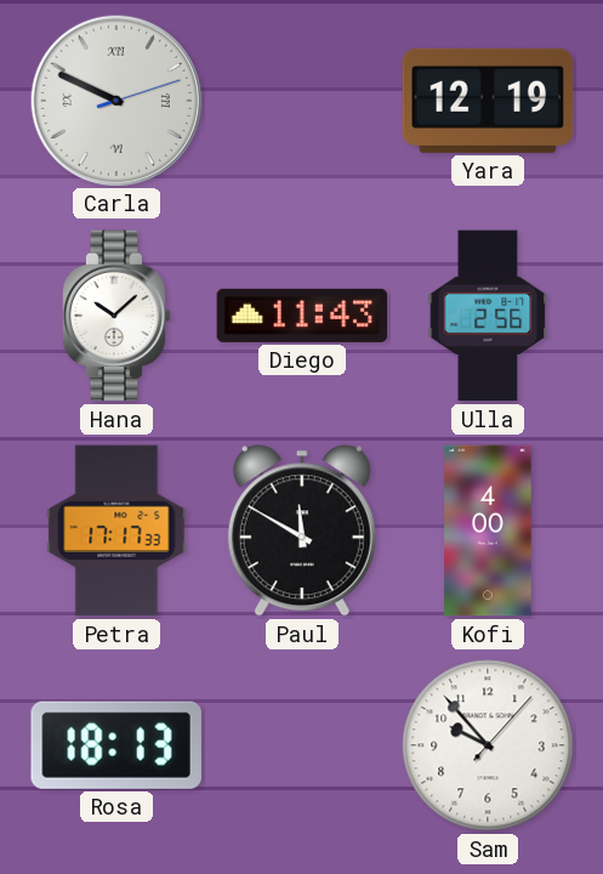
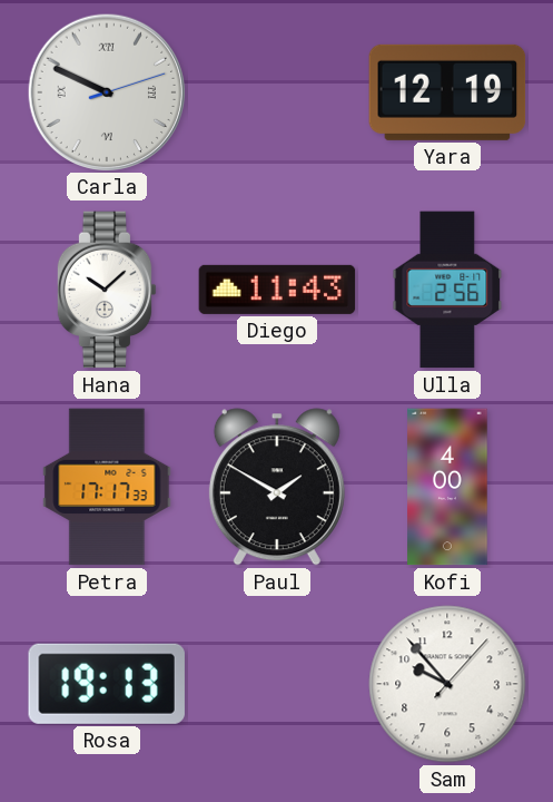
Paul: 11:50 -> 1:50 (277, 487)
Rosa: 18:13 -> 19:13 (107, 684)
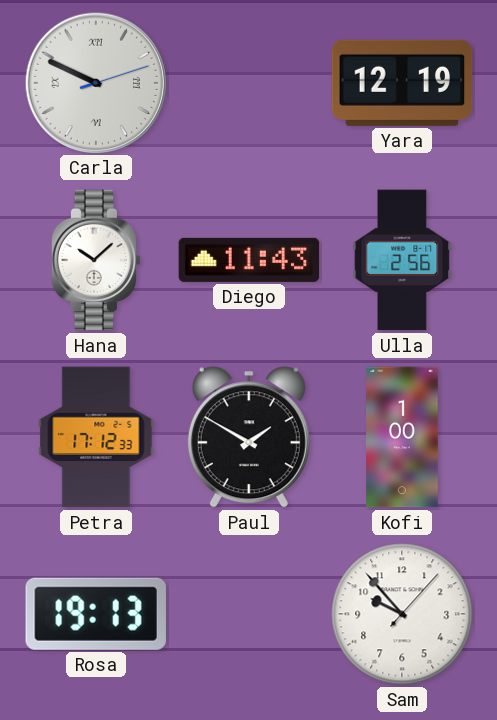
Petra: 17:17 -> 17:12 (96, 437)
Kofi: 4:00 -> 1:00 (402, 437)
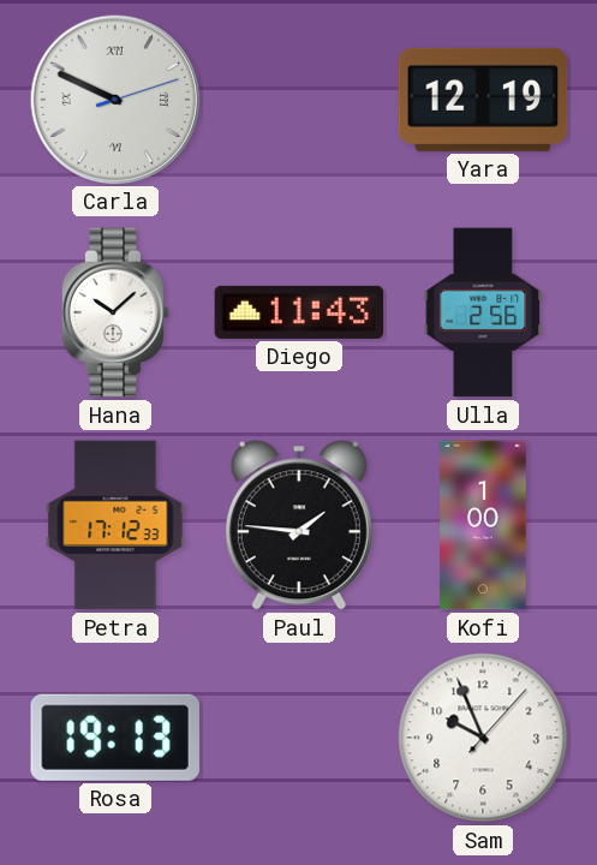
Paul: 1:50 -> 1:46 (299, 525)
Sam: 9:53 -> 9:56 (483, 738)
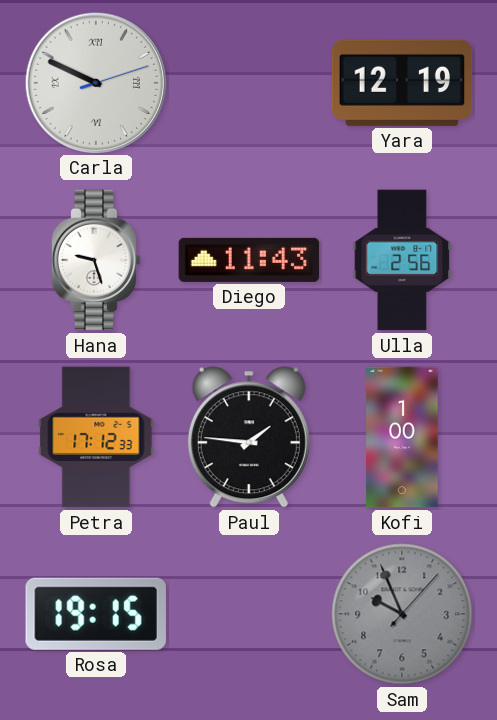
Hana: 10:08 -> 9:27 (96, 260)
Rosa: 19:13 -> 19:15 (96, 614)
Sam dial: white -> grey (402, 614)
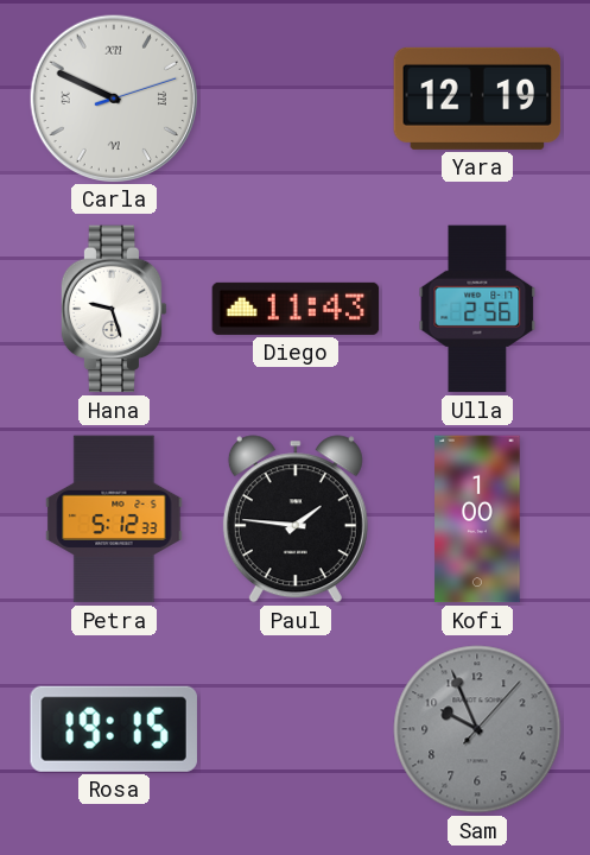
Petra: 17:12 -> 5:12 (114, 519)
